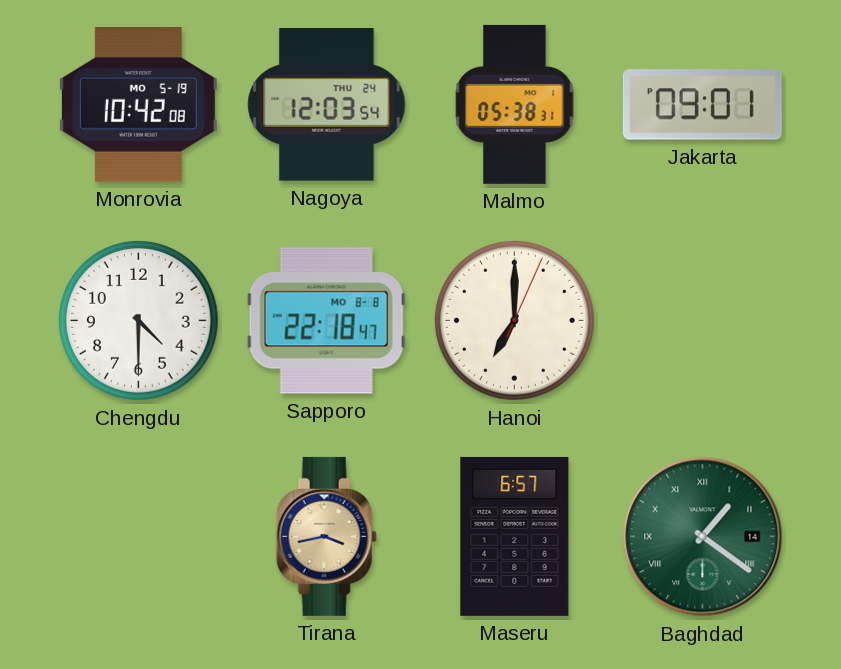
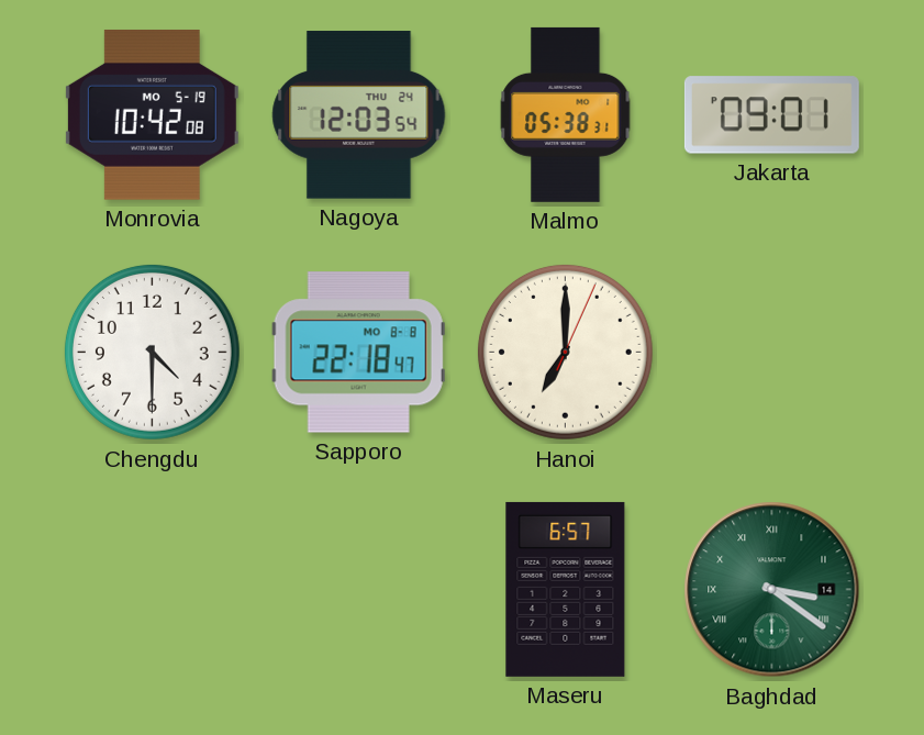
Tirana: 3:43 -> none (326, 536)
Baghdad: 1:21 -> 3:21 (772, 590)
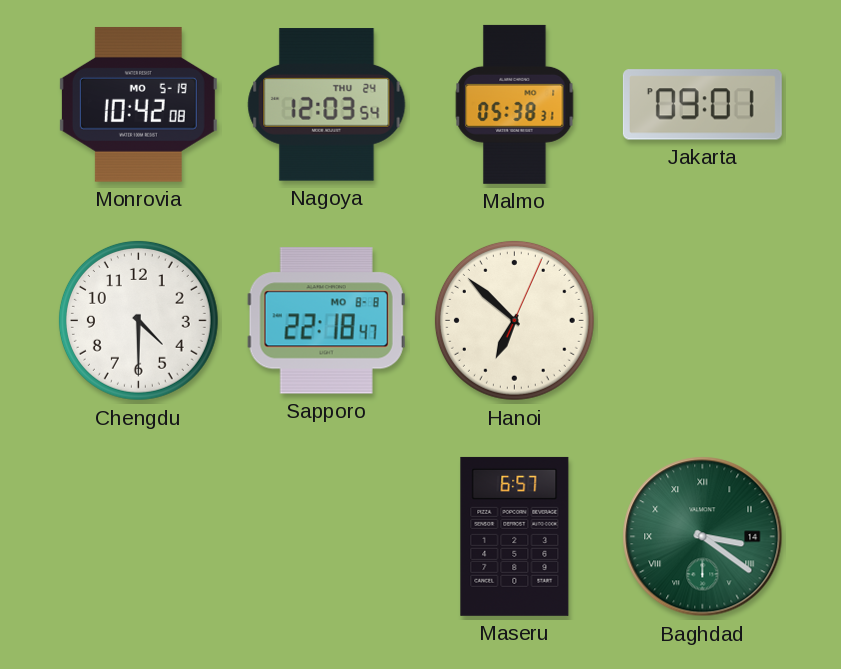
Hanoi: 7:00 -> 6:52 (514, 320)
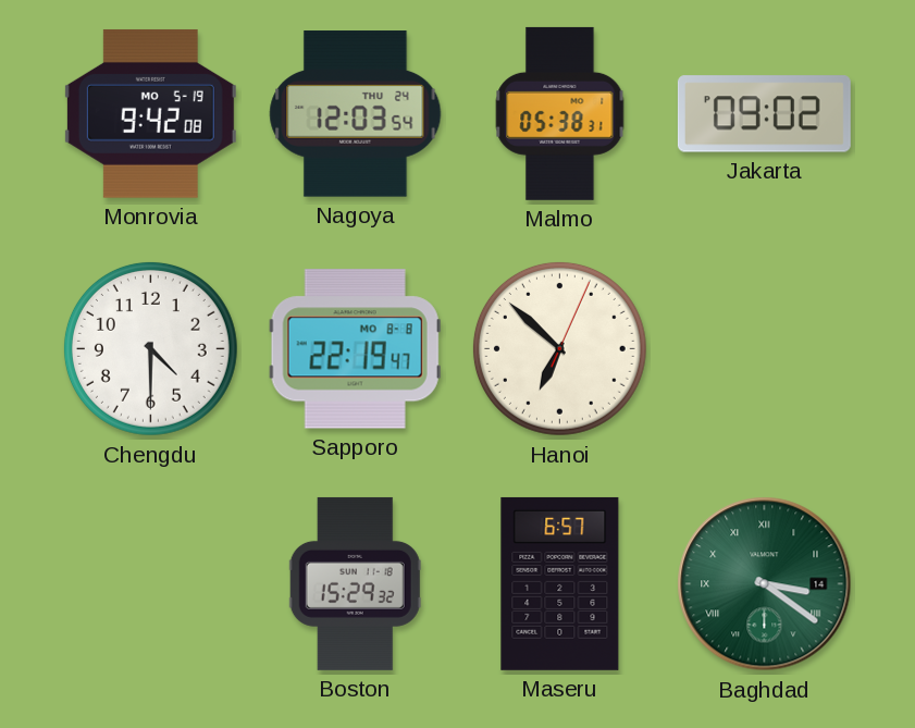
Monrovia: 10:42 -> 9:42 (150, 113)
Jakarta: 09:01 -> 09:02 (764, 114)
Sapporo: 22:18 -> 22:19 (355, 349)
Boston: none -> 15:29 (355, 583)
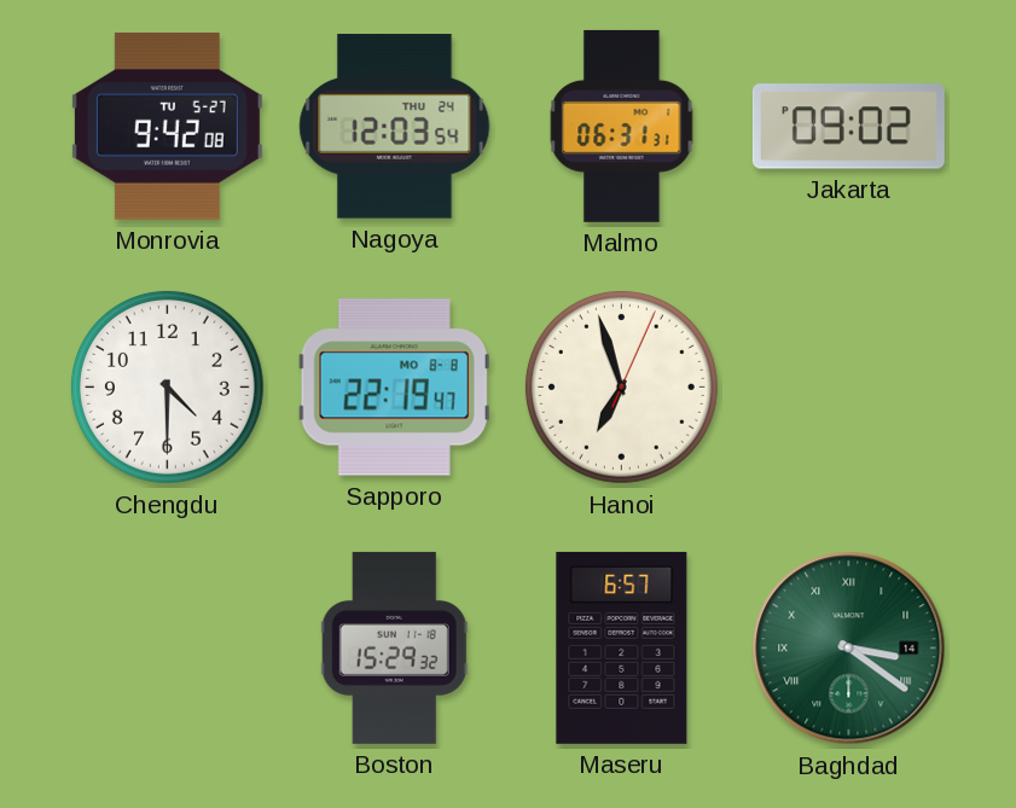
Monrovia date: MO 5-19 -> TU 5-27 (167, 126)
Malmo: 05:38 -> 06:31 (622, 126)
Hanoi: 6:52 -> 6:57 (621, 386)
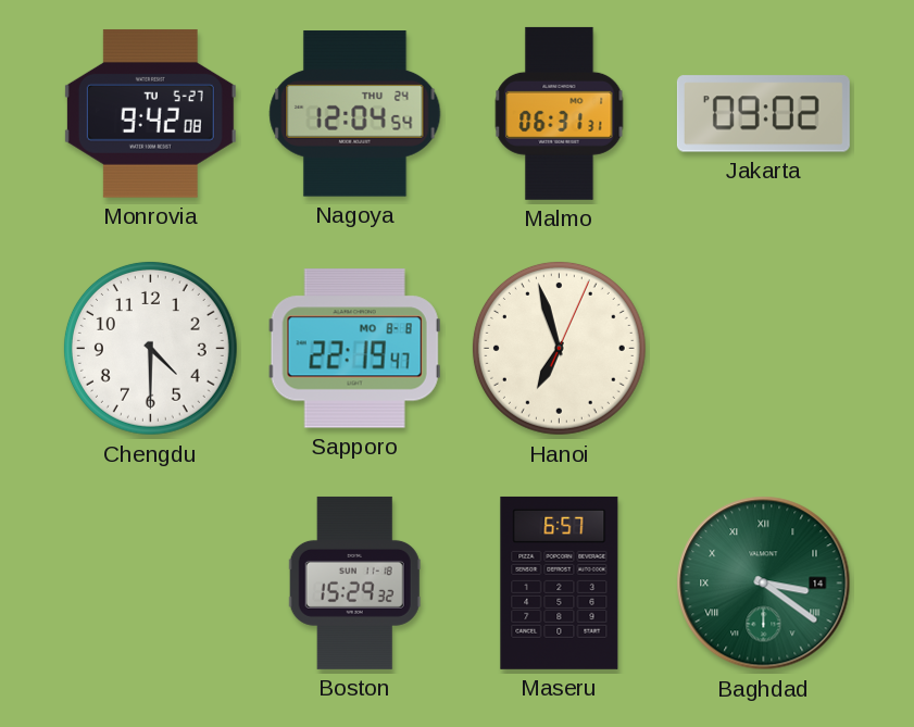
Nagoya: 12:03 -> 12:04 (355, 114)
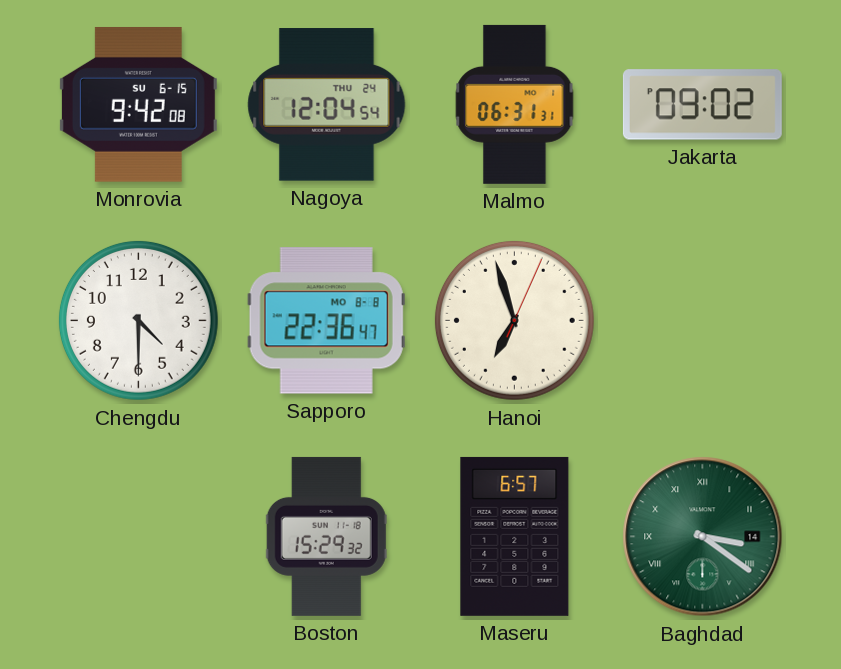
Monrovia date: TU 5-27 -> SU 6-15 (138, 104)
Sapporo: 22:19 -> 22:36 (326, 321)
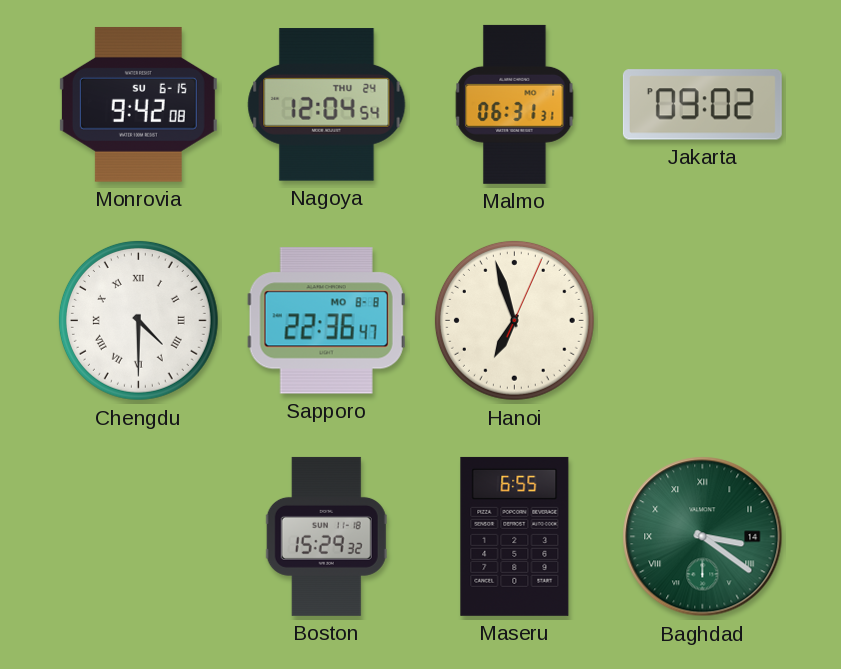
Chengdu numerals: Arabic -> Roman (138, 320)
Maseru: 6:57 -> 6:55 (515, 536)
